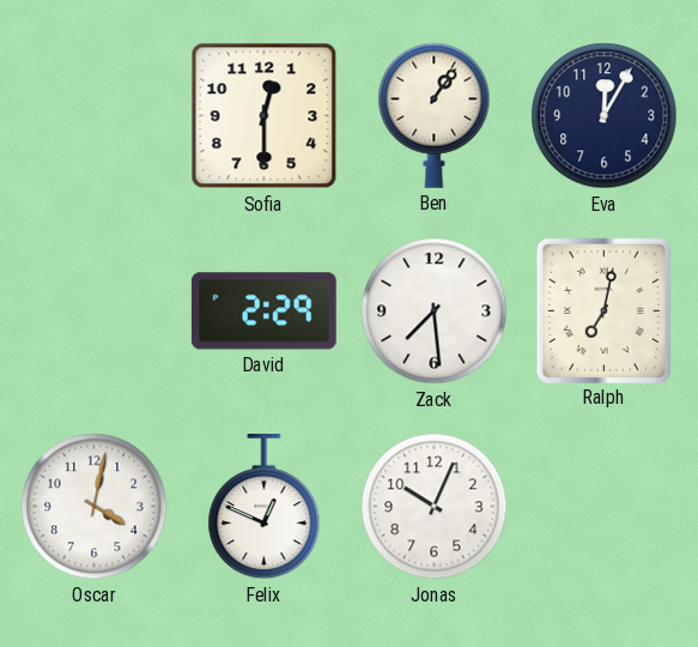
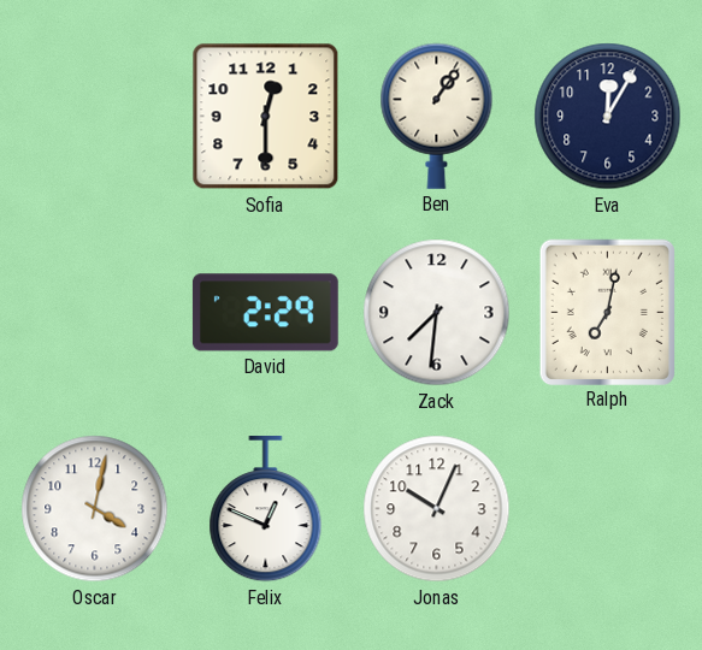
Zack: 7:29 -> 7:31 (437, 313)
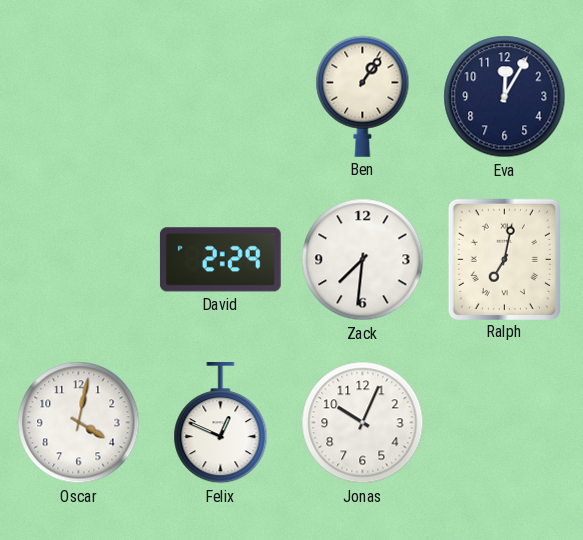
Sofia: 12:30 -> none (266, 117)
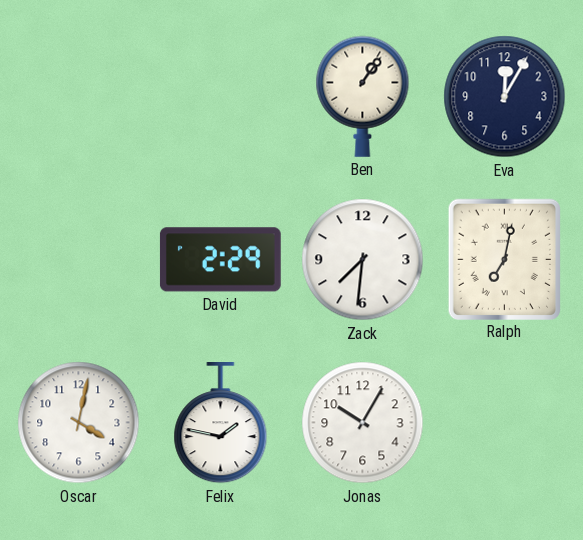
Felix: 12:49 -> 1:47 (221, 424)
Jonas: 10:04 -> 10:05 (363, 423)
